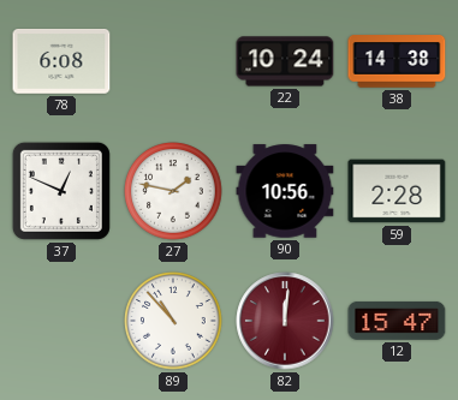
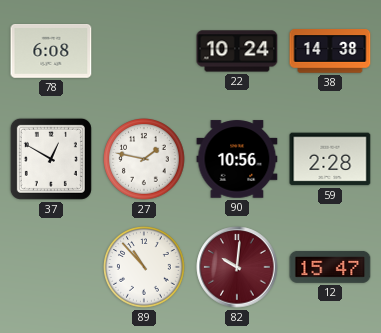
37: 12:49 -> 12:50 (51, 159)
82: 12:01 -> 10:01 (237, 267)
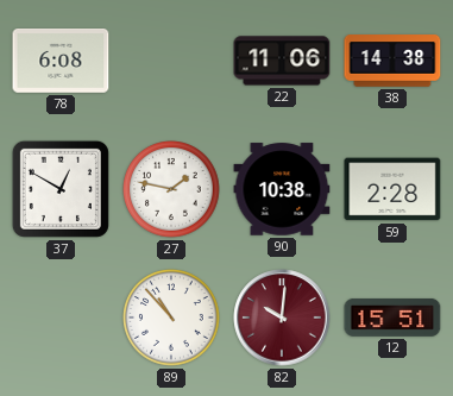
22: 10:24 -> 11:06 (282, 61)
90: 10:56 -> 10:38 (282, 189)
12: 15:47 -> 15:51 (392, 318)
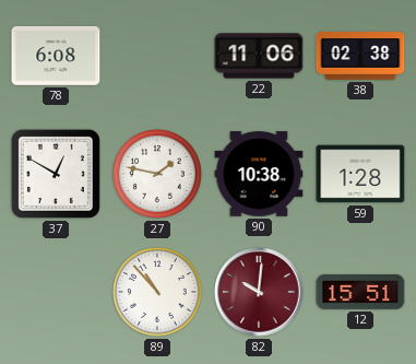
38: 14:38 -> 02:38 (360, 56)
59: 2:28 -> 1:28 (360, 174)
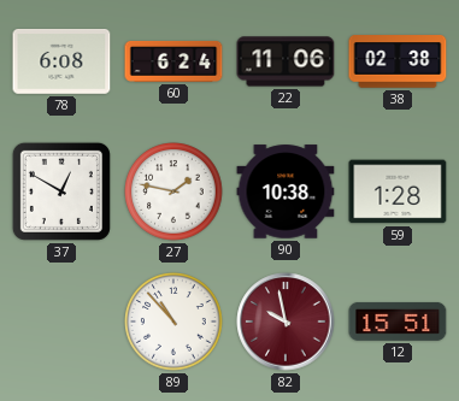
60: none -> 6:24 (173, 61)
82: 10:01 -> 9:58 (286, 322)
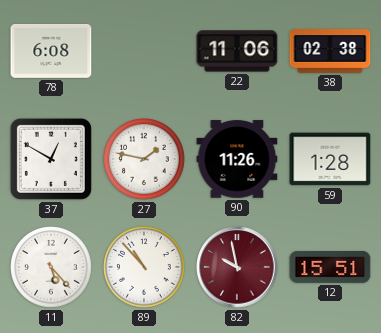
60: 6:24 -> none (173, 61)
90: 10:38 -> 11:26 (237, 159)
11: none -> 5:23 (51, 267)
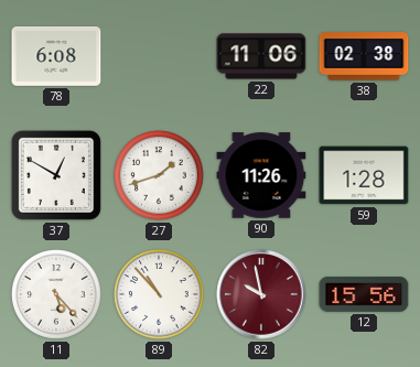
27: 1:47 -> 1:42 (159, 175)
12: 15:51 -> 15:56 (364, 294)
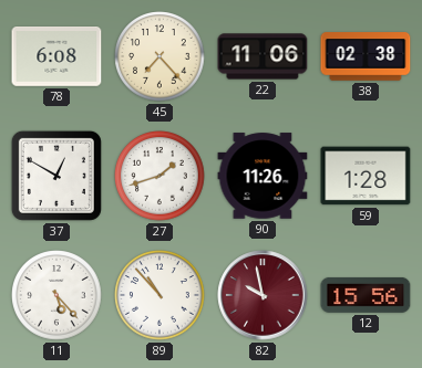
45: none -> 7:23 (159, 56)
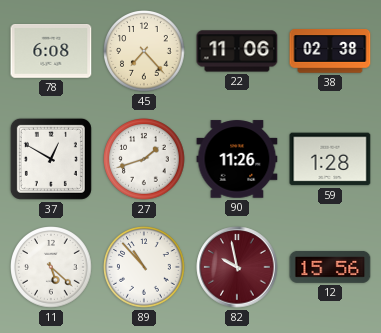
11: 5:23 -> 5:22 (51, 267)
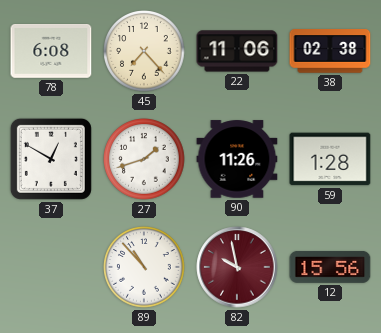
11: 5:22 -> none (51, 267)
